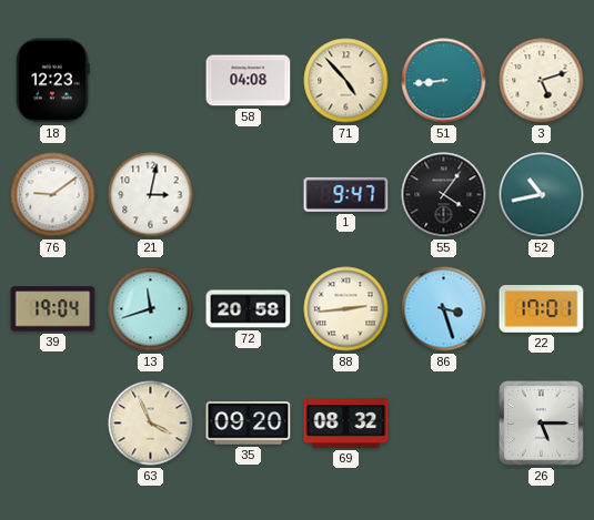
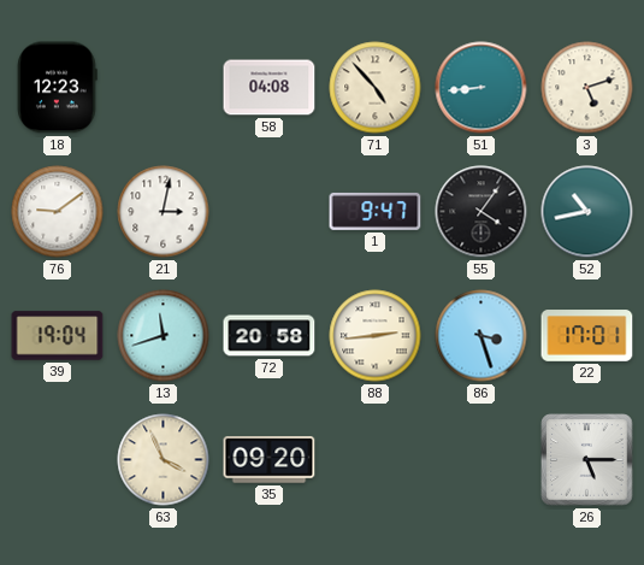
69: 08:32 -> none (346, 424)
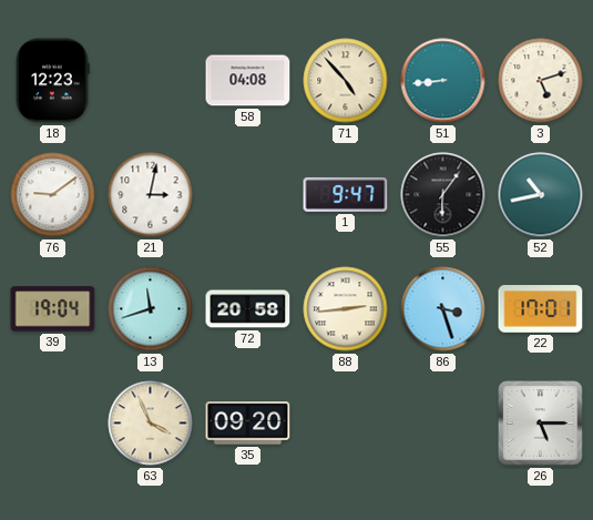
55: 4:06 -> 6:06 (443, 195)
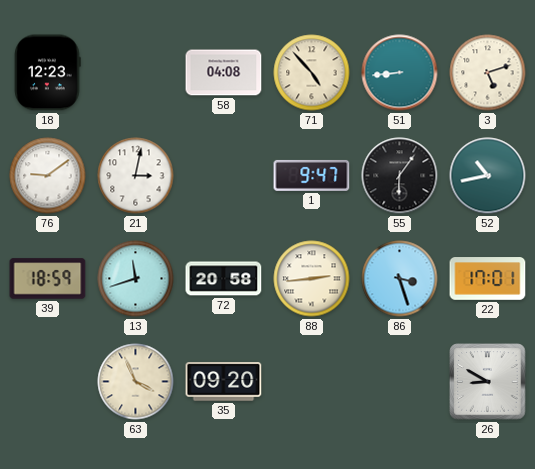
39: 19:04 -> 18:59 (48, 279)
26: 5:15 -> 8:50 (488, 382)
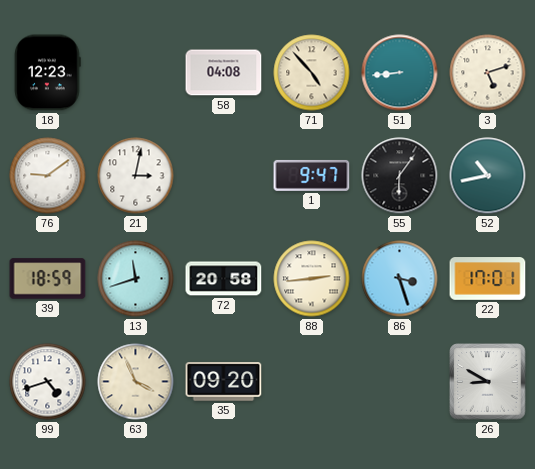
99: none -> 4:42 (48, 382)
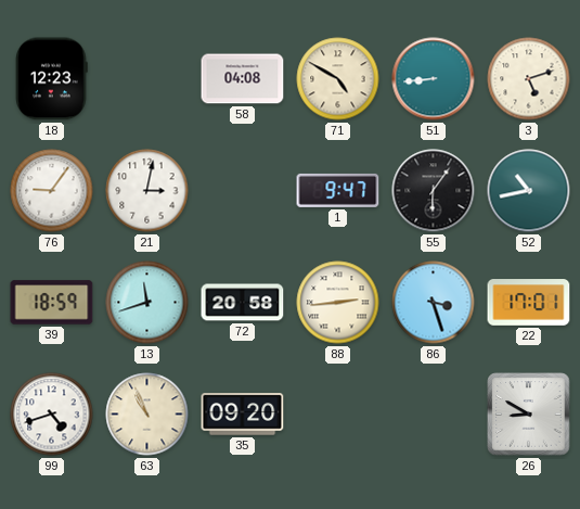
71: 4:53 -> 4:50 (338, 79)
76: 9:09 -> 9:06 (52, 191)
63: 3:56 -> 10:56 (147, 415)
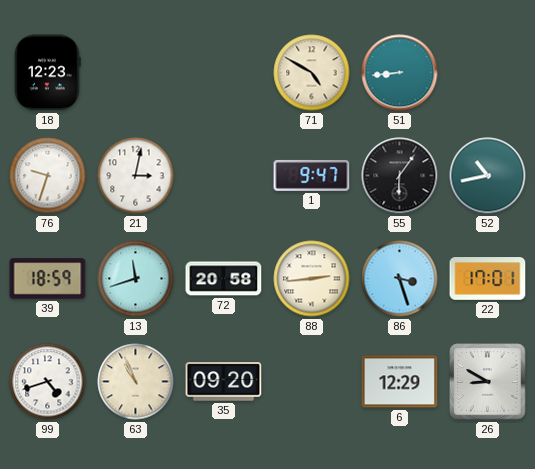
58: 04:08 -> none (243, 79)
3: 5:12 -> none (529, 79)
76: 9:06 -> 9:33 (48, 176)
6: none -> 12:29 (400, 382)
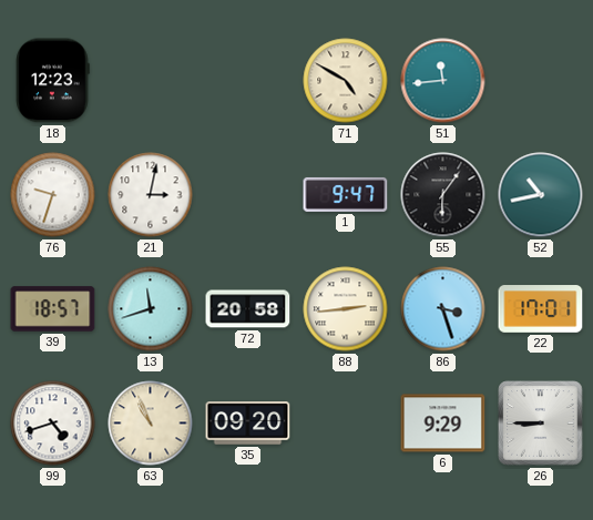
51: 8:44 -> 11:44 (443, 81)
39: 18:59 -> 18:57 (53, 309)
6: 12:29 -> 9:29 (443, 424)
26: 8:50 -> 8:45 (541, 424)
